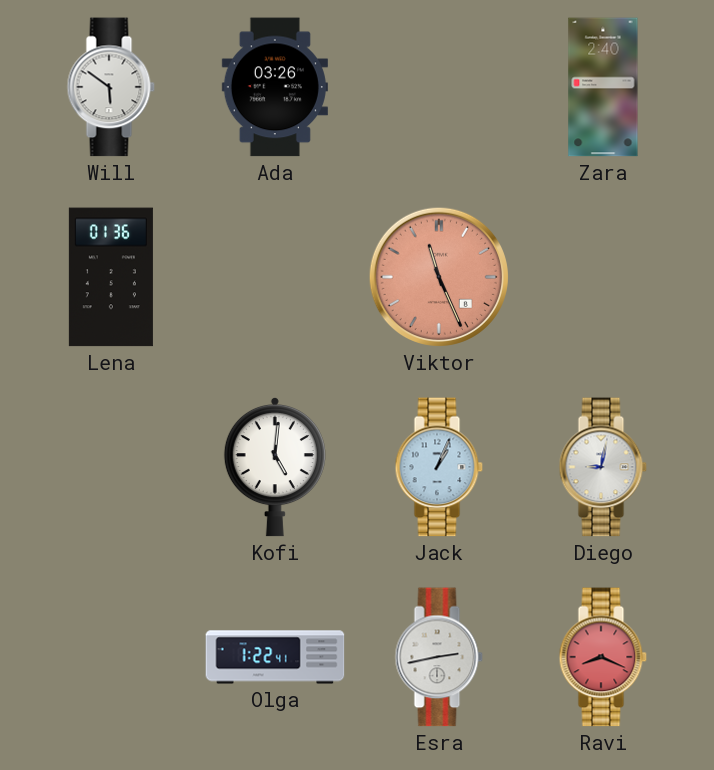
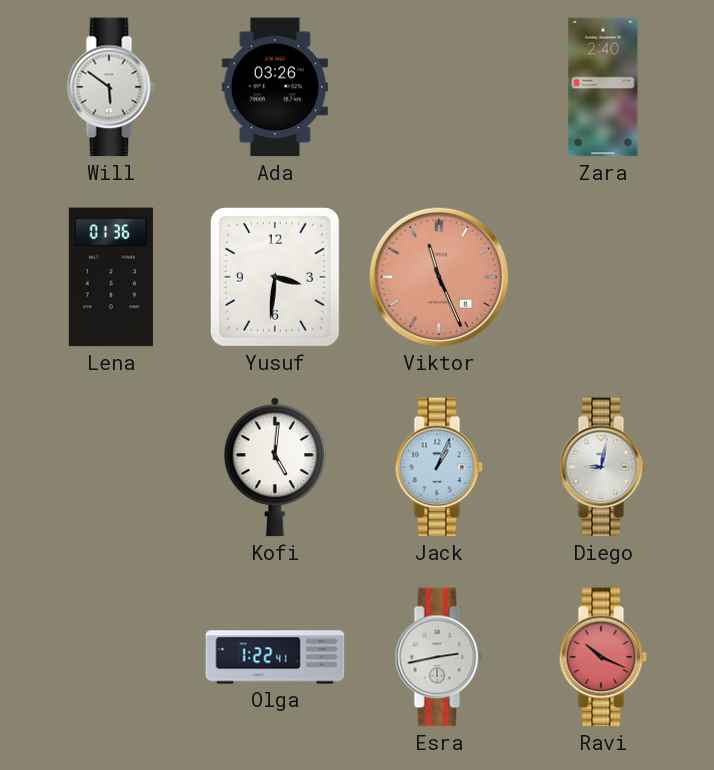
Yusuf: none -> 3:31 (275, 277)
Ravi: 8:19 -> 10:19 (603, 657)
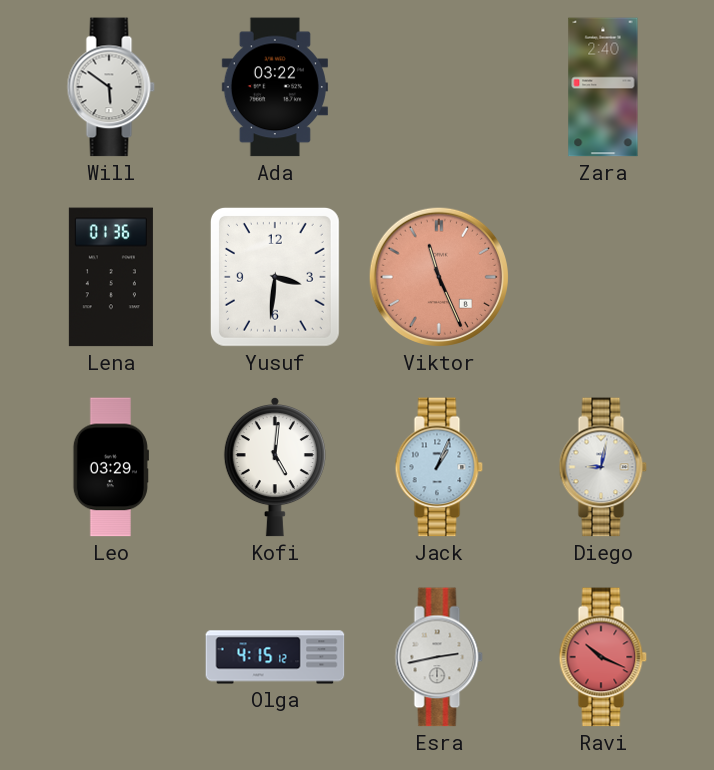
Ada: 03:26 -> 03:22 (275, 87)
Leo: none -> 03:29 (111, 467)
Olga: 1:22 -> 4:15 (275, 657)
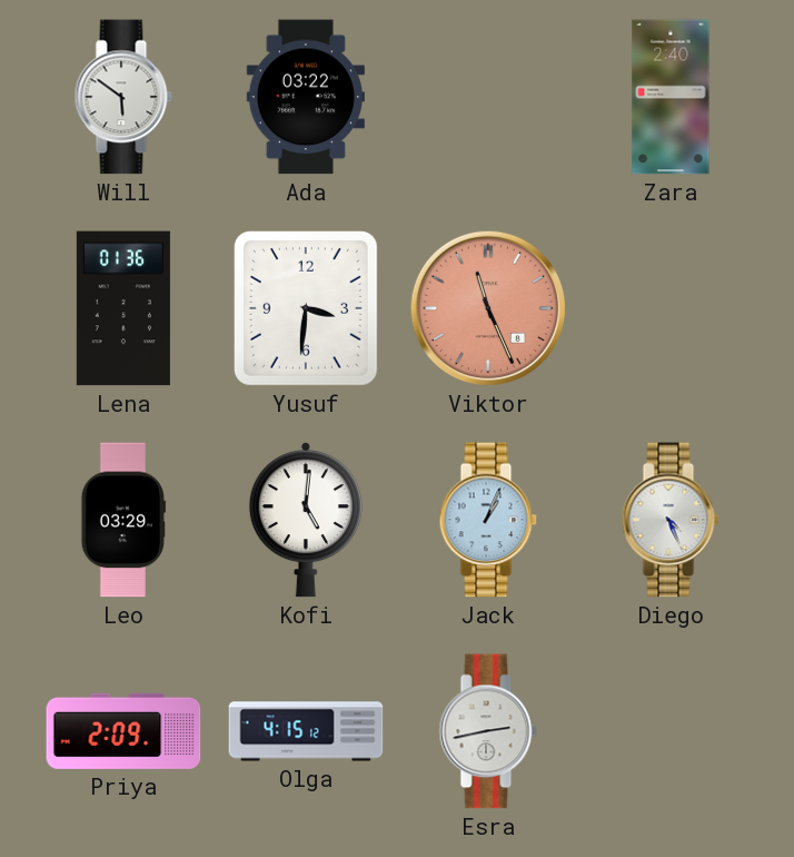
Diego: 9:02 -> 4:26 (671, 520)
Priya: none -> 2:09 (123, 731)
Ravi: 10:19 -> none (603, 657)
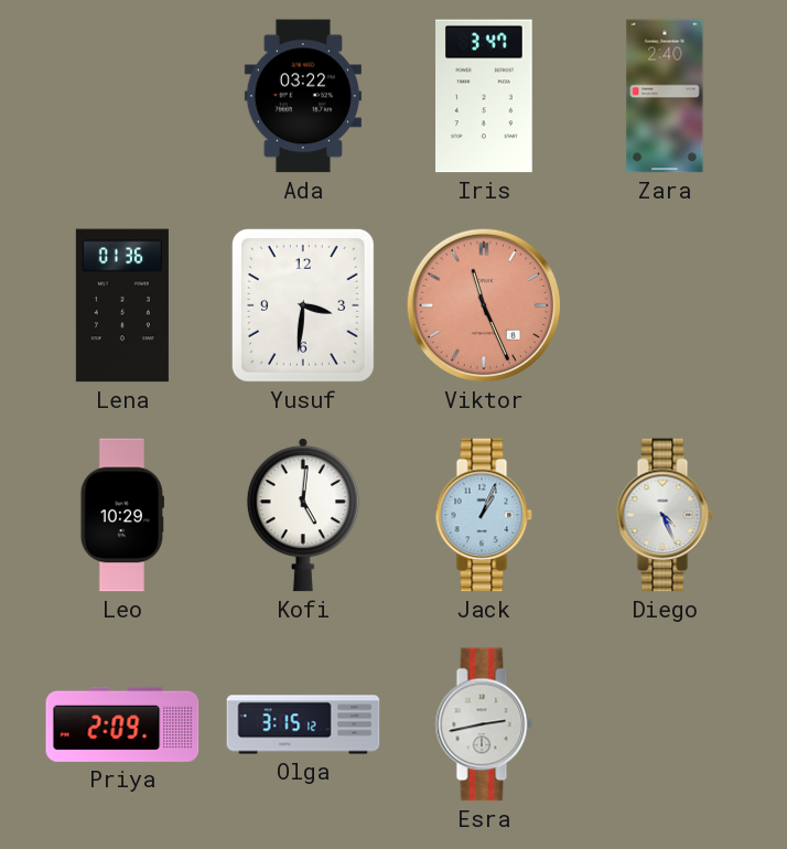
Will: 5:51 -> none (123, 97)
Iris: none -> 3:47 (485, 96)
Leo: 03:29 -> 10:29 (122, 515)
Olga: 4:15 -> 3:15 (303, 724)
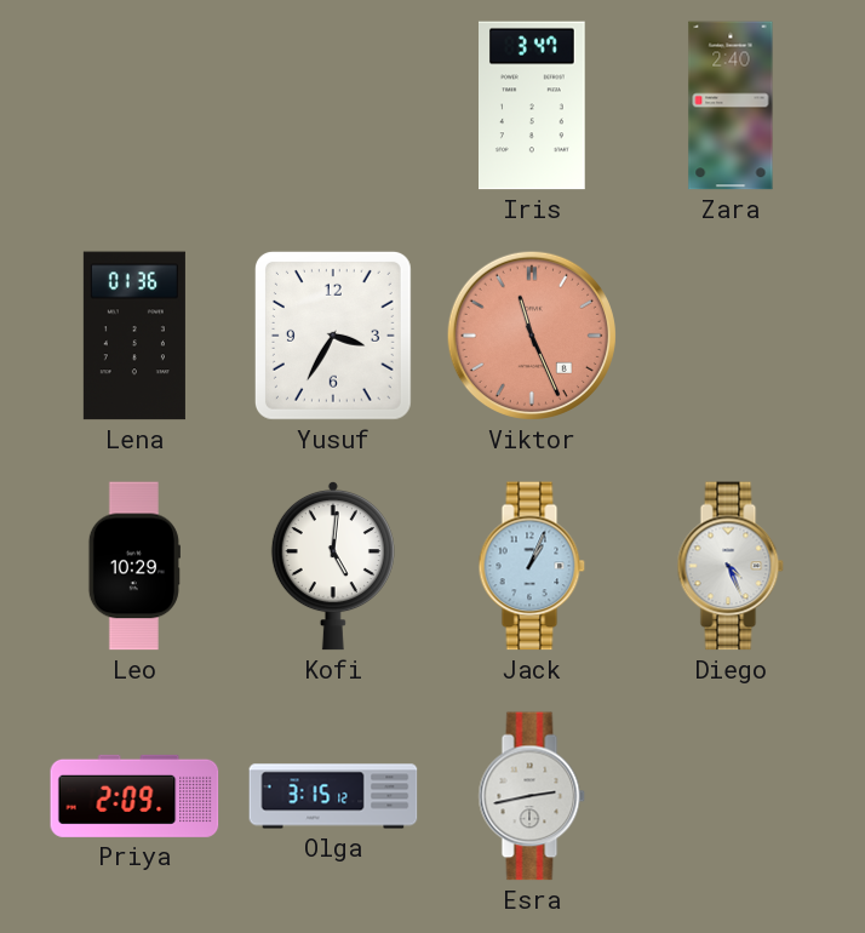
Ada: 03:22 -> none (303, 96)
Yusuf: 3:31 -> 3:35 (333, 336)
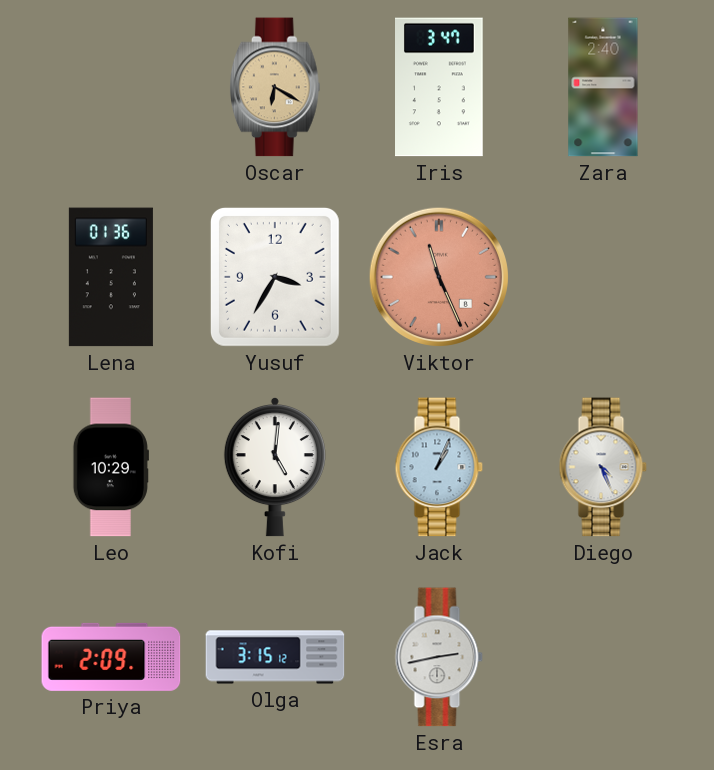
Oscar: none -> 6:20 (275, 87)
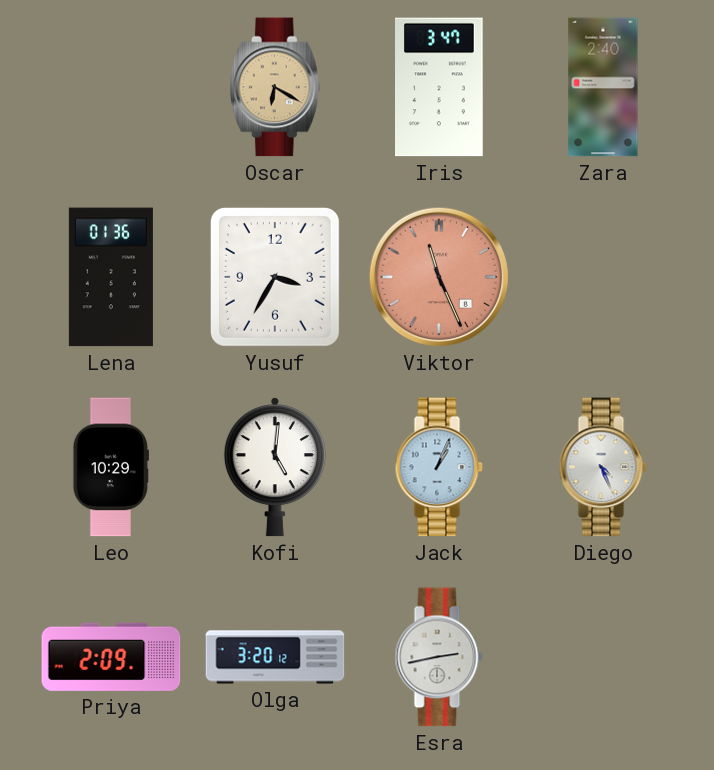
Olga: 3:15 -> 3:20 (275, 657)
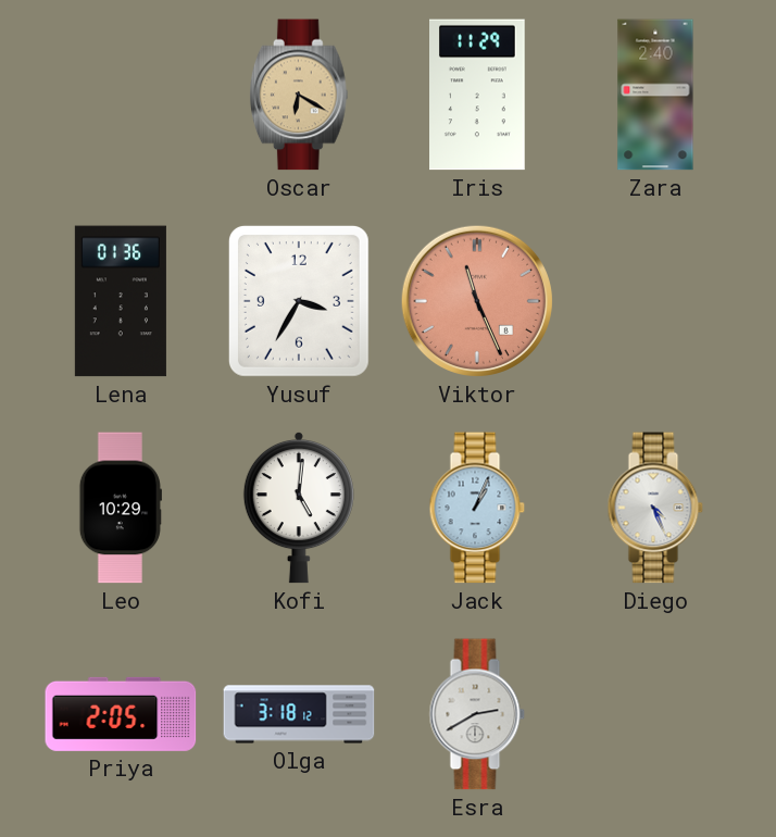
Iris: 3:47 -> 11:29 (478, 95)
Priya: 2:09 -> 2:05 (121, 714)
Olga: 3:20 -> 3:18 (299, 714)
Esra: 2:43 -> 2:40 (477, 714)
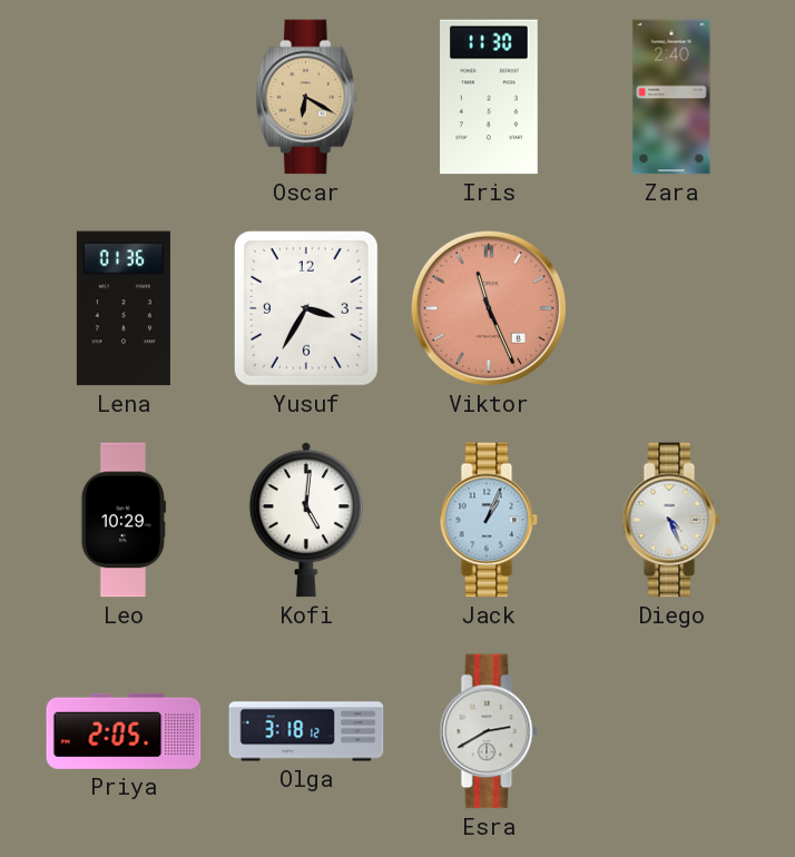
Iris: 11:29 -> 11:30 (490, 97)
